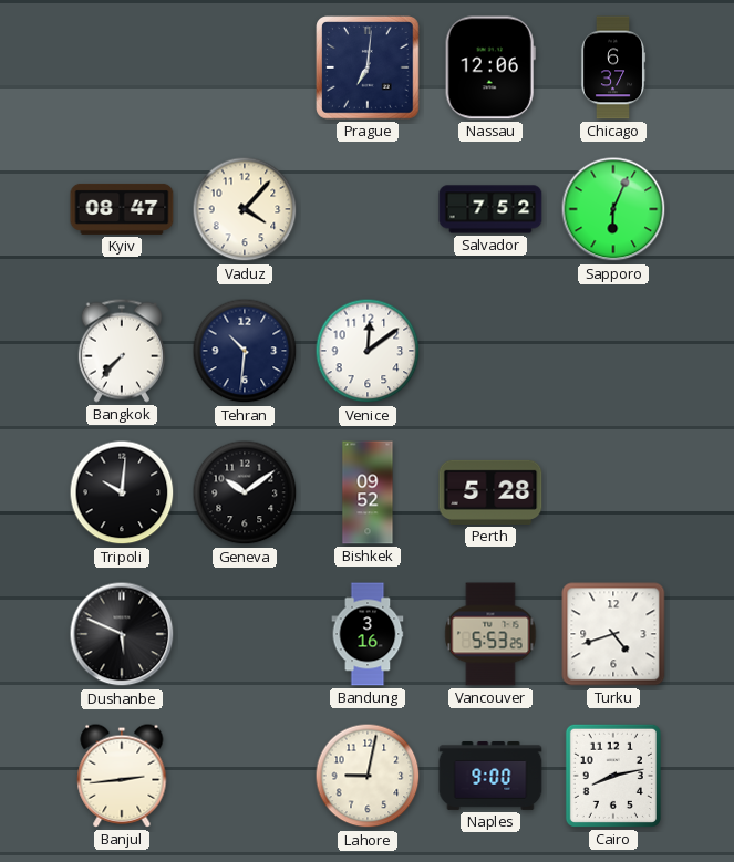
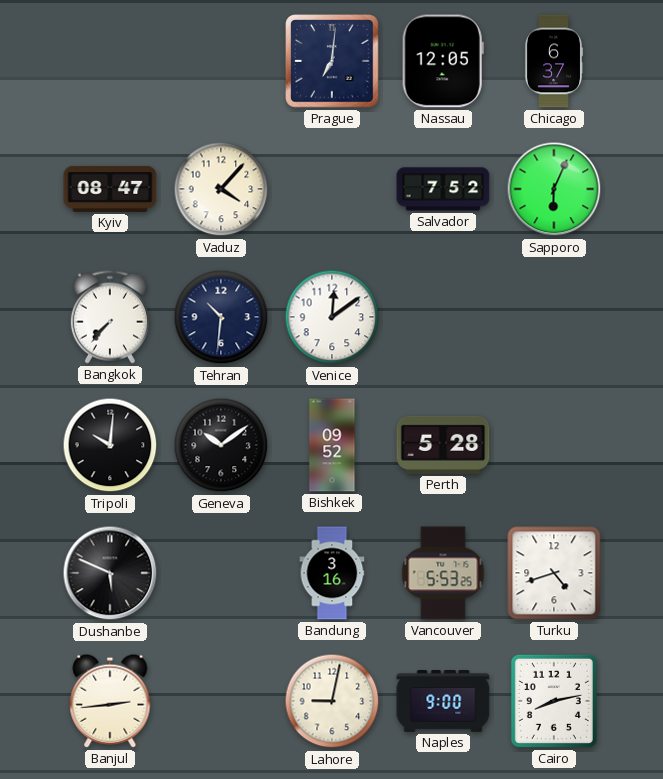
Nassau: 12:06 -> 12:05 (443, 61)
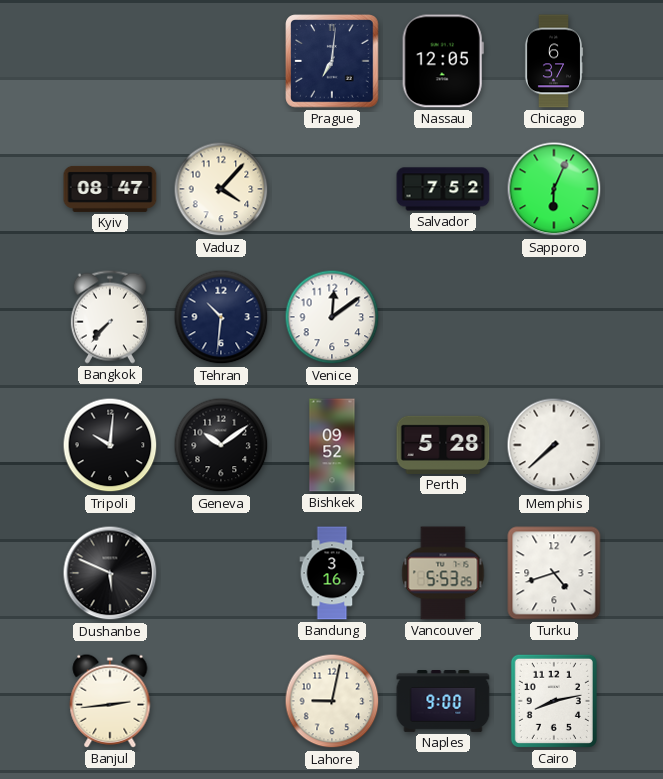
Memphis: none -> 7:38 (554, 445)
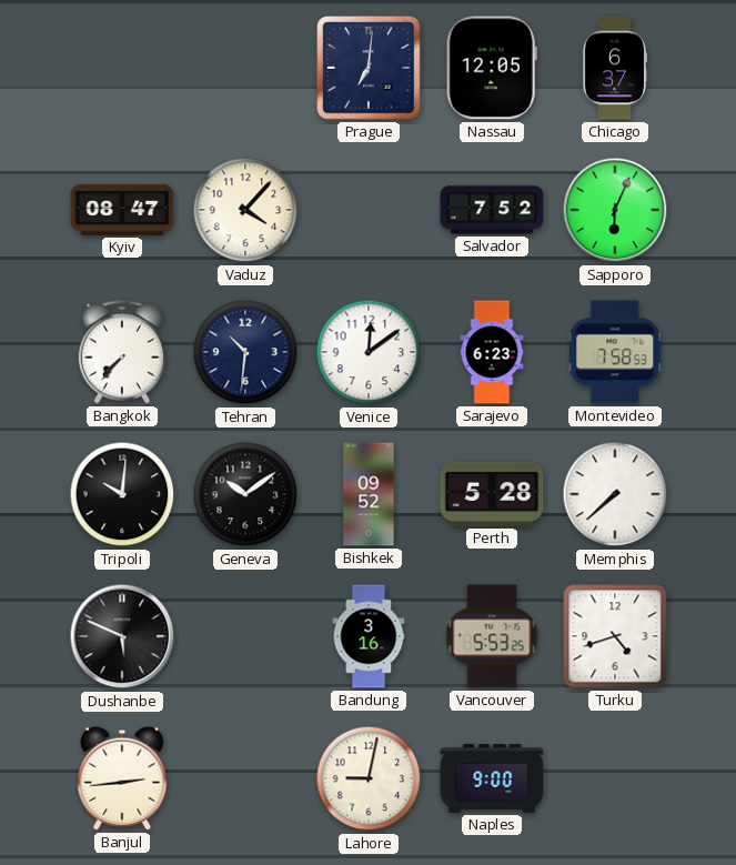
Sarajevo: none -> 6:23 (492, 352)
Montevideo: none -> 7:58 (615, 352)
Cairo: 8:13 -> none (554, 701)
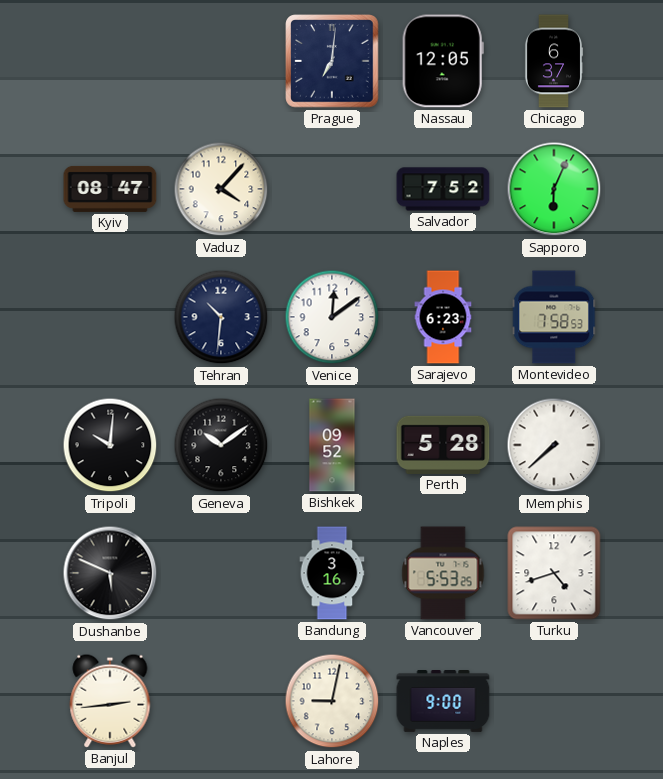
Bangkok: 7:37 -> none (122, 352)
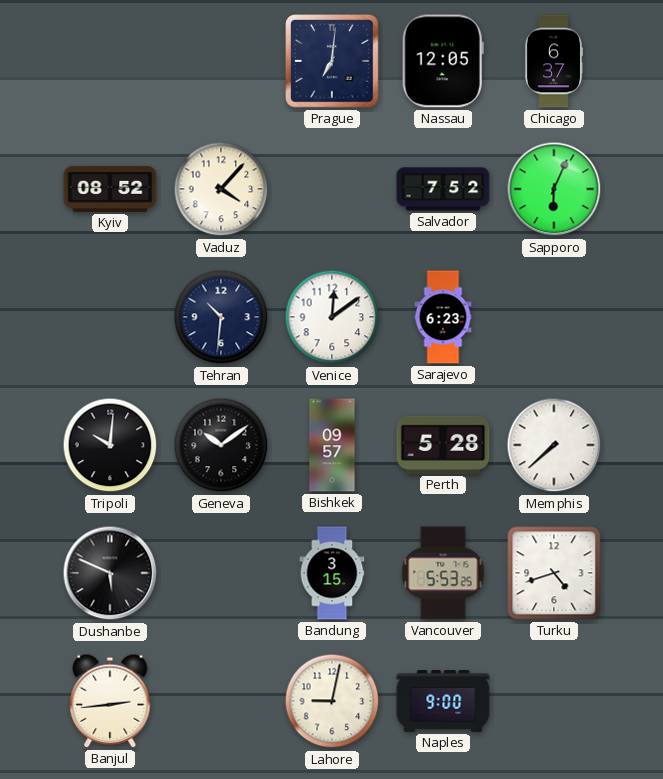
Kyiv: 08:47 -> 08:52 (110, 189)
Montevideo: 7:58 -> none (554, 317)
Bishkek: 09:52 -> 09:57 (332, 445)
Bandung: 3:16 -> 3:15 (332, 573)
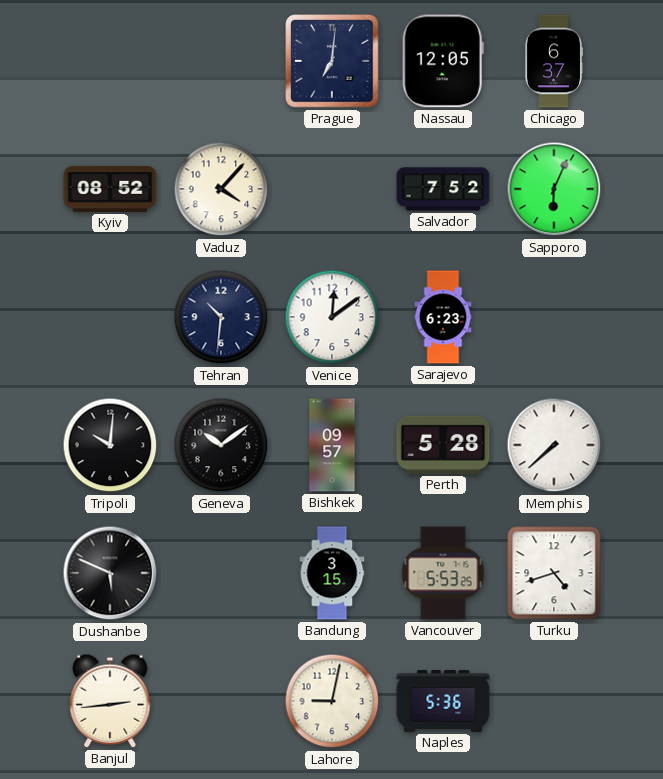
Naples: 9:00 -> 5:36 (443, 702)
